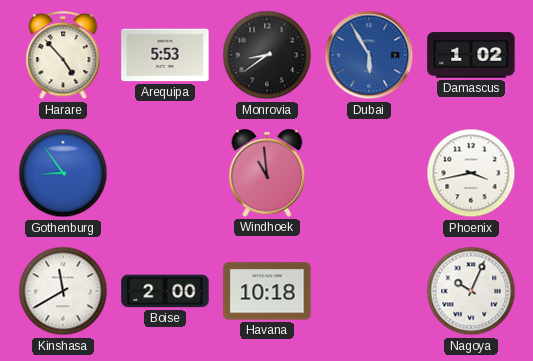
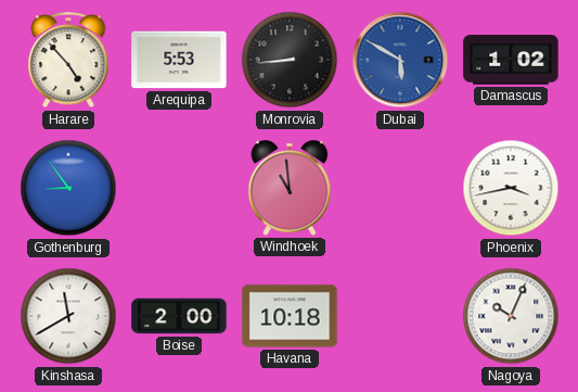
Monrovia: 8:39 -> 8:44 (290, 60)
Dubai: 5:55 -> 5:50 (400, 60)
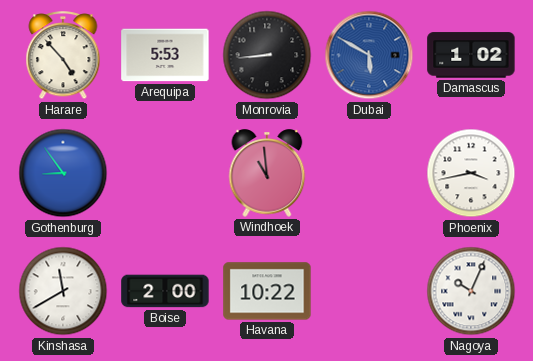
Havana: 10:18 -> 10:22 (267, 291)
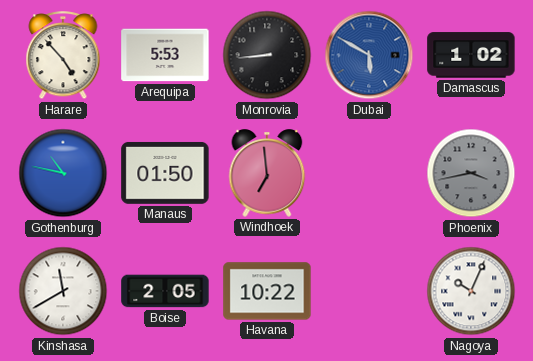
Gothenburg: 8:54 -> 10:47 (63, 173)
Manaus: none -> 01:50 (165, 173)
Windhoek: 10:59 -> 6:59 (267, 173)
Phoenix dial: white -> grey (471, 173)
Boise: 2:00 -> 2:05 (165, 291)
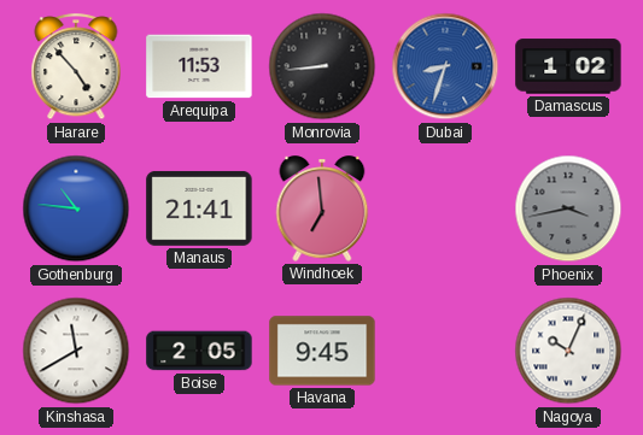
Arequipa: 5:53 -> 11:53 (199, 66)
Dubai: 5:50 -> 8:33 (445, 66)
Gothenburg: 10:47 -> 10:46 (76, 208)
Manaus: 01:50 -> 21:41 (199, 208)
Havana: 10:22 -> 9:45 (322, 351)
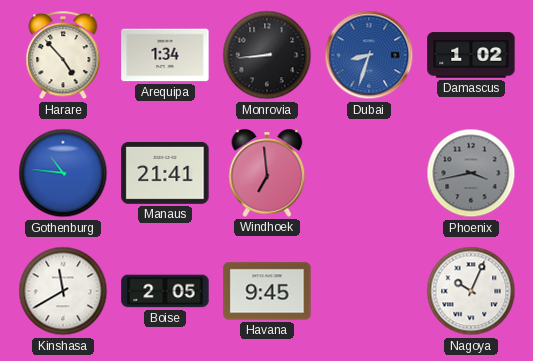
Arequipa: 11:53 -> 1:34 (165, 55)
